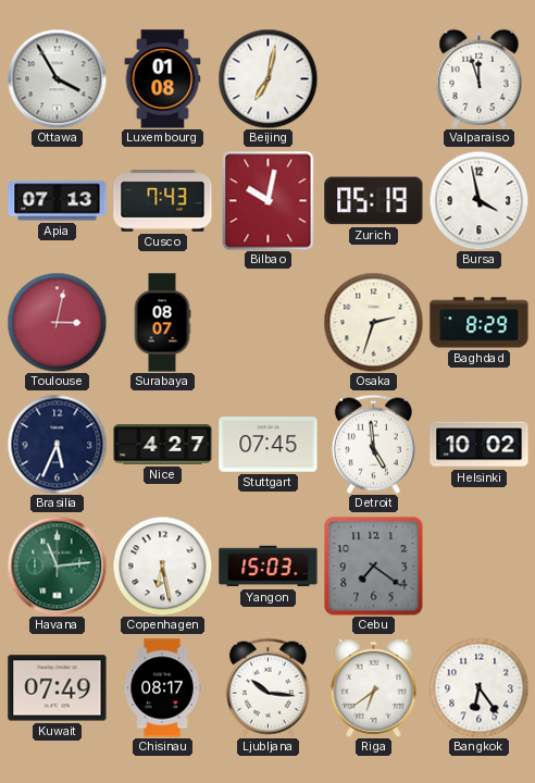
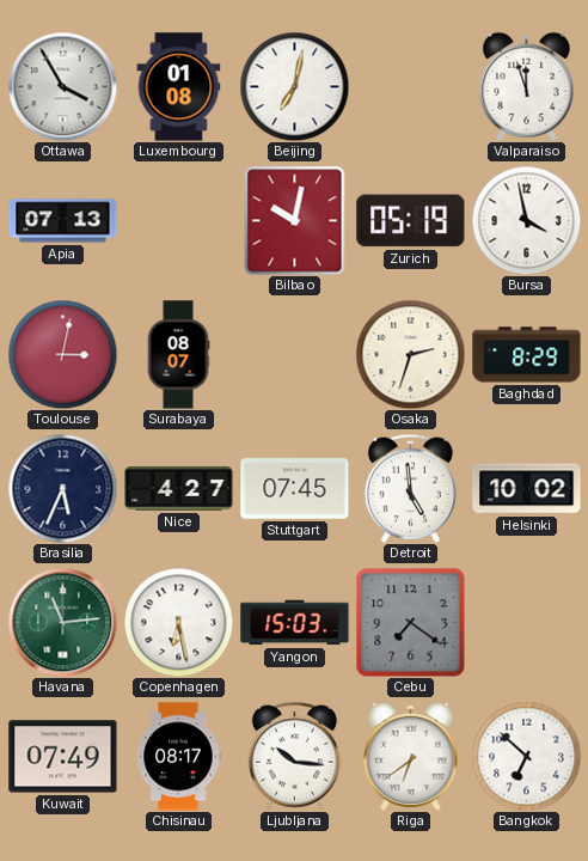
Cusco: 7:43 -> none (163, 201)
Bangkok: 6:24 -> 6:52 (526, 756)
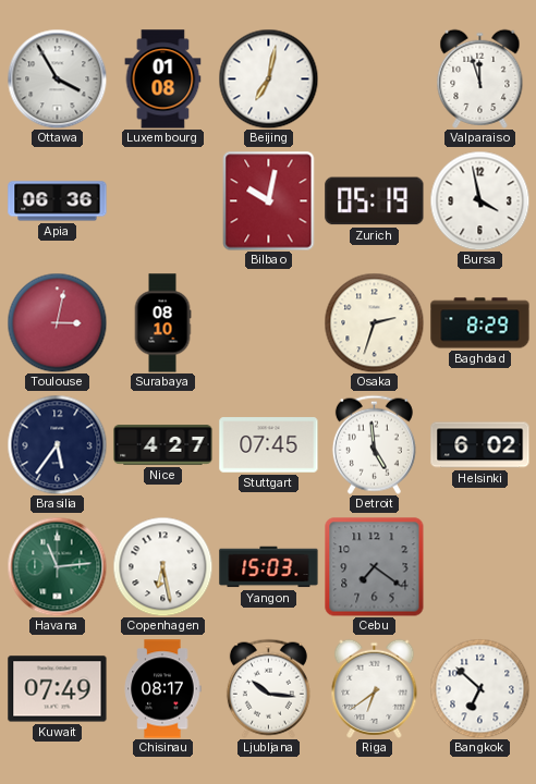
Apia: 07:13 -> 06:36 (58, 201)
Surabaya: 08:07 -> 08:10 (162, 323)
Brasilia: 5:34 -> 5:36 (57, 444)
Helsinki: 10:02 -> 6:02 (480, 445)
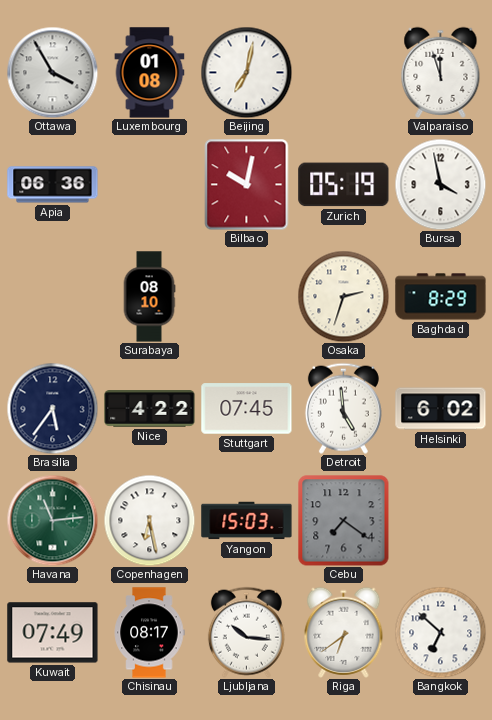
Toulouse: 3:02 -> none (57, 322)
Nice: 4:27 -> 4:22 (150, 409)
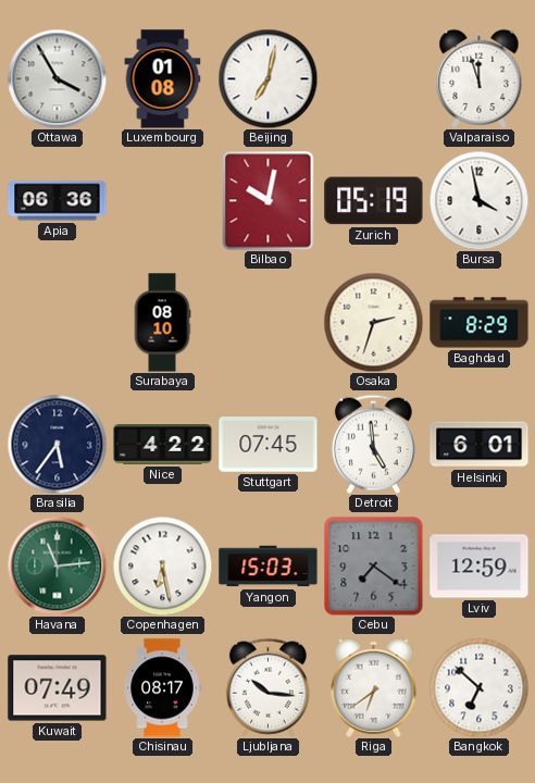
Helsinki: 6:02 -> 6:01 (480, 445)
Lviv: none -> 12:59 (480, 567)
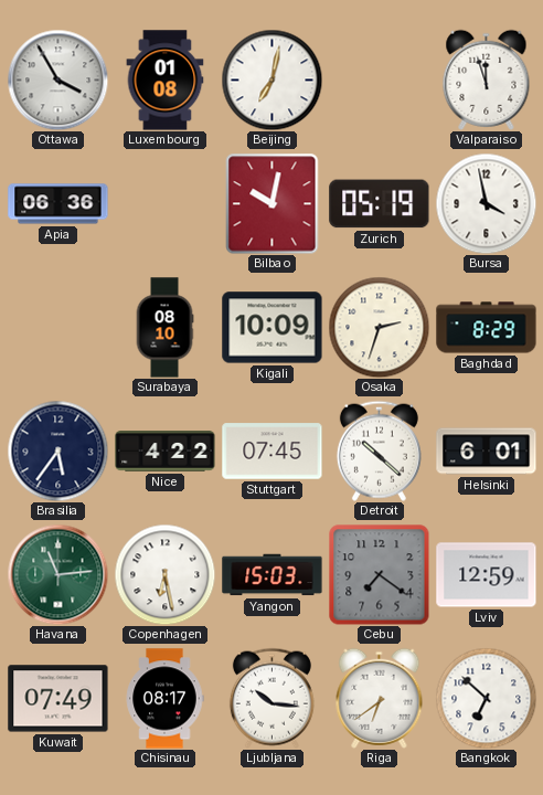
Kigali: none -> 10:09 (273, 328)
Detroit: 4:59 -> 10:22 (379, 451)
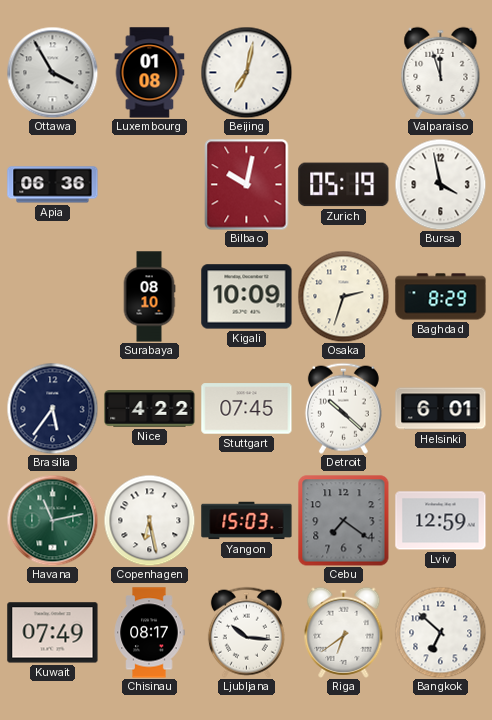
Havana: 11:14 -> 11:13 (52, 520)
